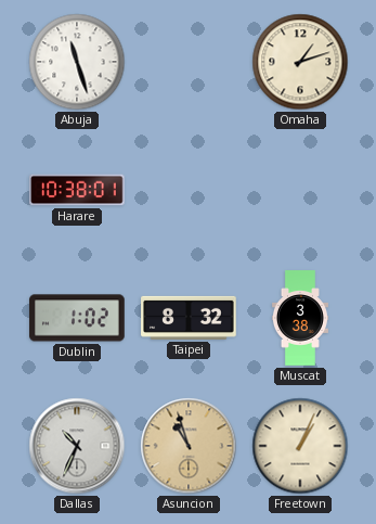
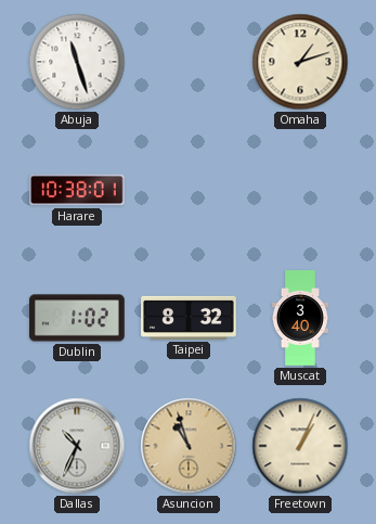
Muscat: 3:38 -> 3:40 (300, 318)
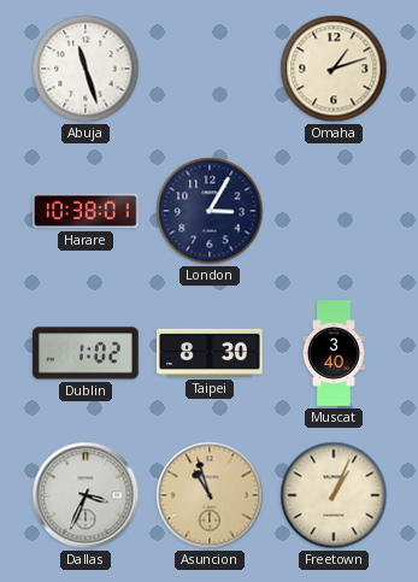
London: none -> 3:05 (210, 211)
Taipei: 8:32 -> 8:30 (210, 353)
Dallas: 10:34 -> 3:34 (86, 495)
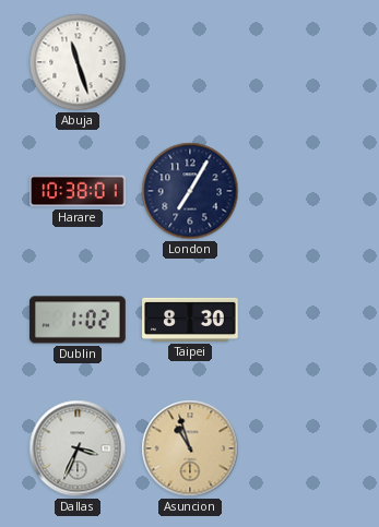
Omaha: 1:12 -> none (334, 69)
London: 3:05 -> 7:05 (190, 191)
Muscat: 3:40 -> none (334, 353)
Freetown: 1:04 -> none (334, 495)
